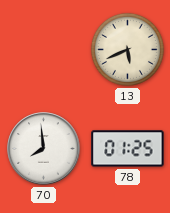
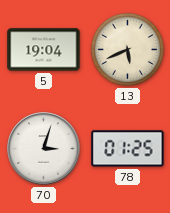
5: none -> 19:04 (44, 50)
70: 7:59 -> 3:03 (44, 149)
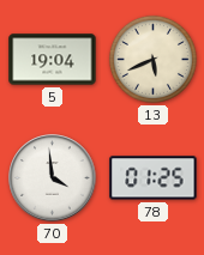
70: 3:03 -> 3:59 (53, 178)
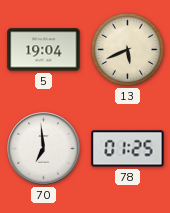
70: 3:59 -> 6:59 (44, 149)
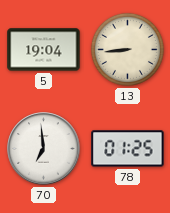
13: 5:41 -> 8:44 (127, 49)
